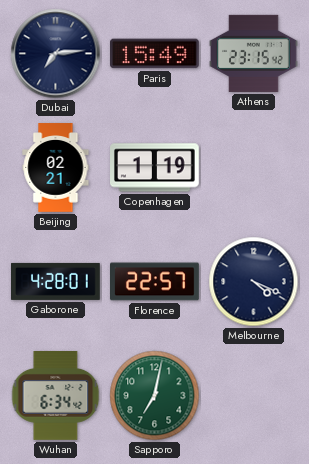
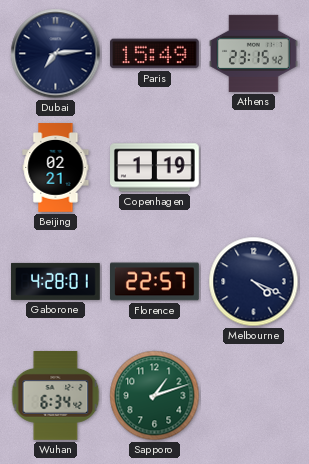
Sapporo: 7:02 -> 1:12 (155, 396)
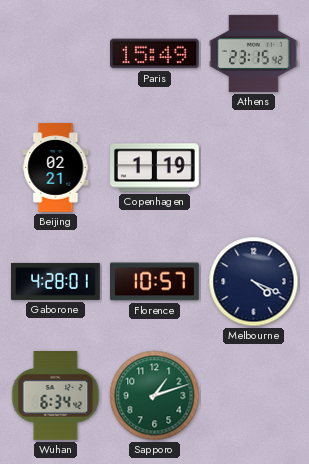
Dubai: 7:14 -> none (56, 54)
Florence: 22:57 -> 10:57 (155, 282)
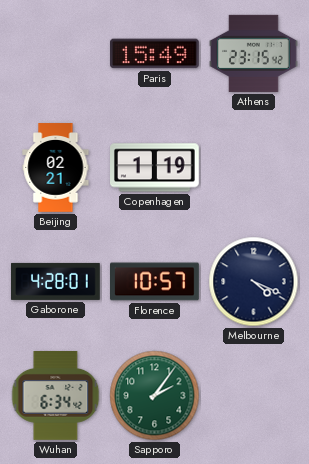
Sapporo: 1:12 -> 2:06 (155, 396)
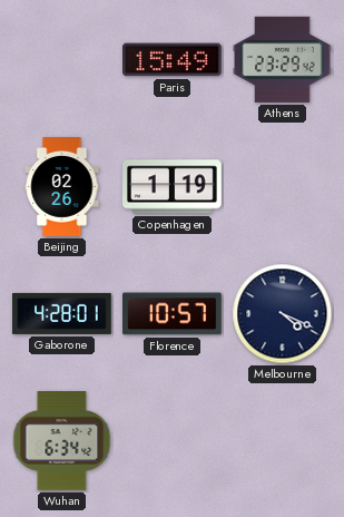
Athens: 23:15 -> 23:29 (283, 59)
Beijing: 02:21 -> 02:26 (62, 187)
Sapporo: 2:06 -> none (155, 396)
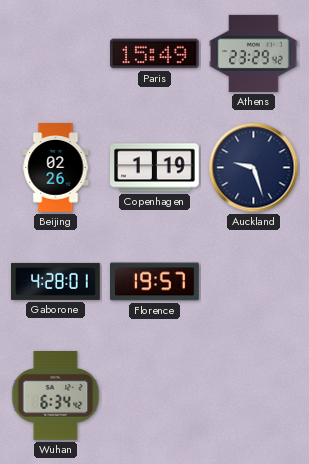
Auckland: none -> 9:27 (254, 168)
Florence: 10:57 -> 19:57 (155, 282)
Melbourne: 4:19 -> none (283, 314)
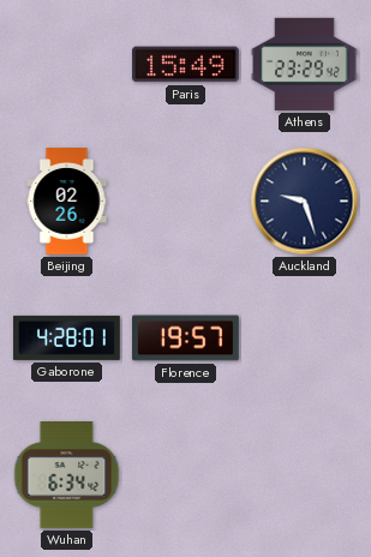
Copenhagen: 1:19 -> none (155, 168)
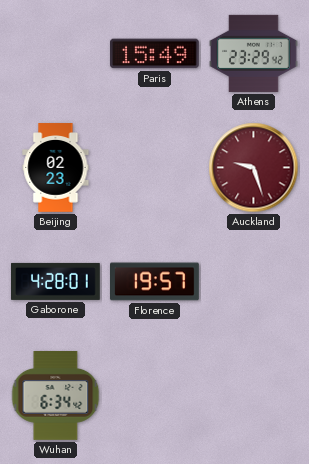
Beijing: 02:26 -> 02:23 (56, 168)
Auckland dial: navy -> burgundy (254, 168)
